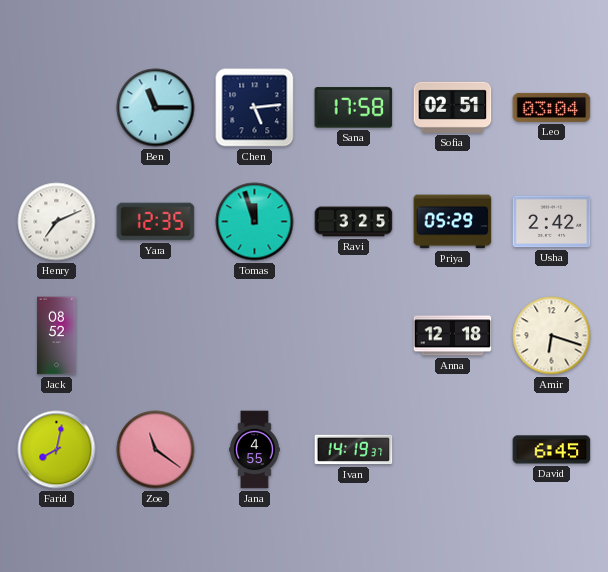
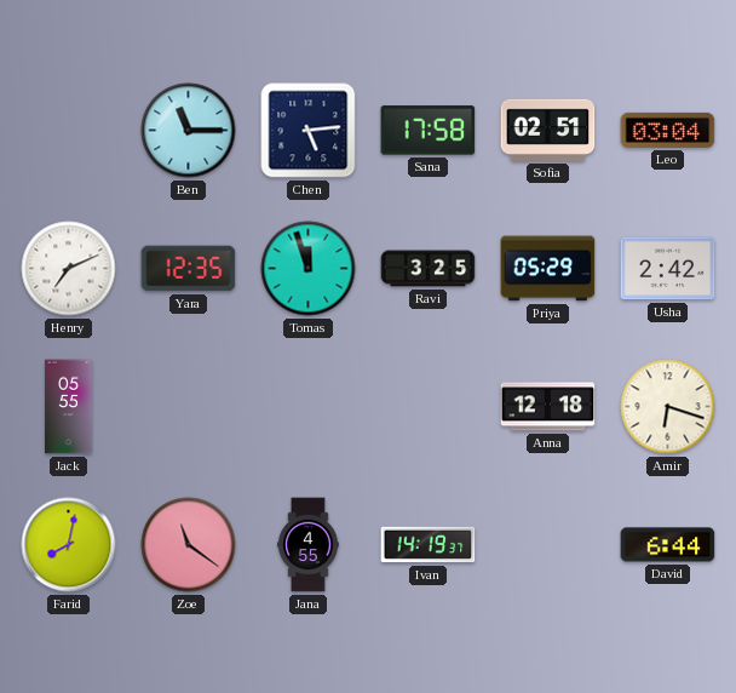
Jack: 08:52 -> 05:55 (69, 407)
David: 6:45 -> 6:44 (668, 545)
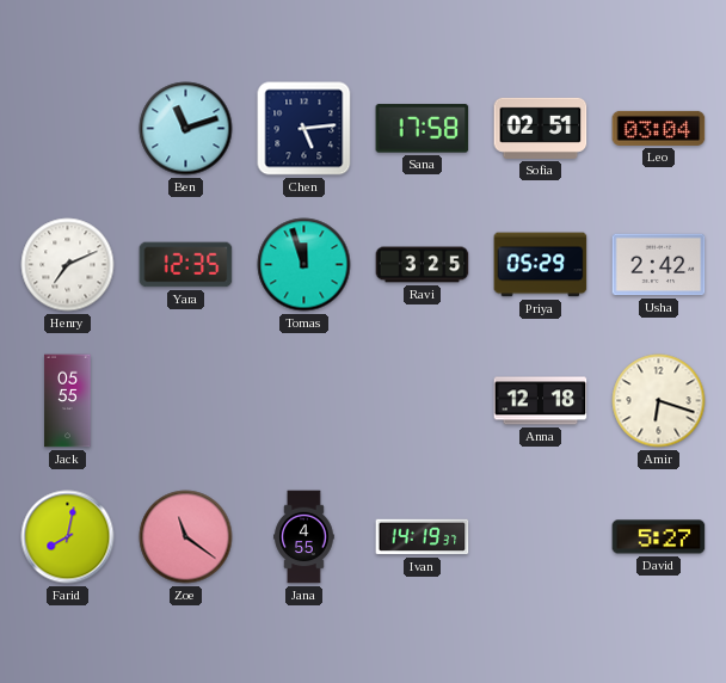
Ben: 11:15 -> 11:12 (186, 129)
David: 6:44 -> 5:27 (659, 537)
